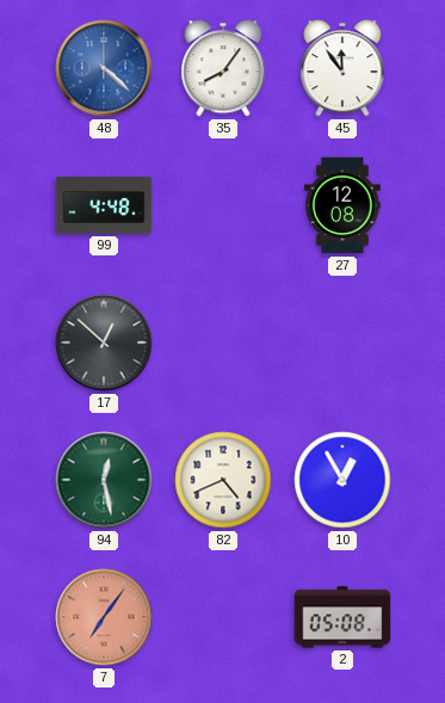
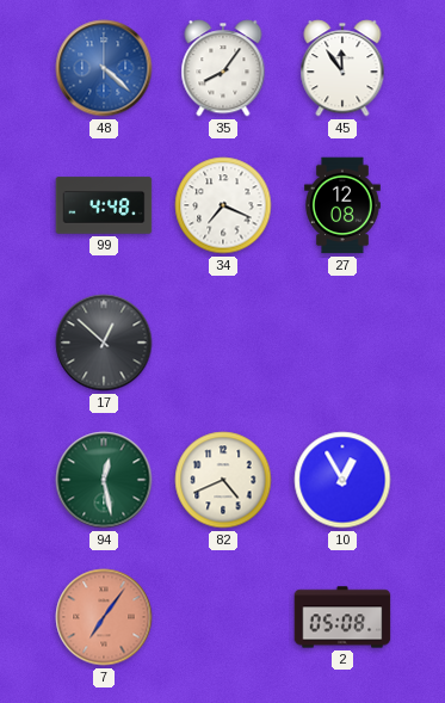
34: none -> 7:19 (223, 205)
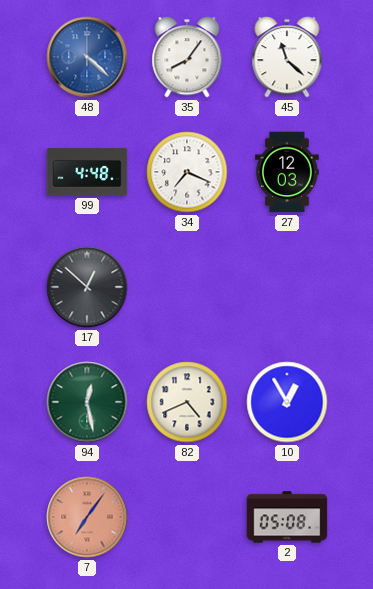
45: 11:54 -> 11:22 (287, 57)
27: 12:08 -> 12:03 (287, 172)
